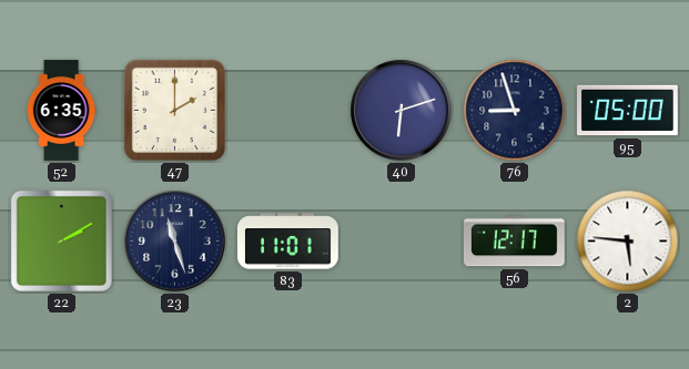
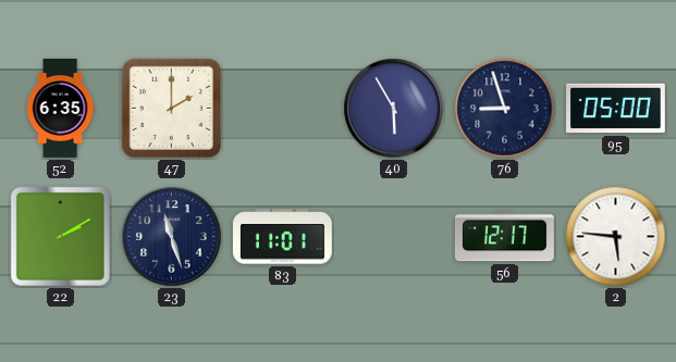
40: 6:12 -> 5:55 (394, 109)
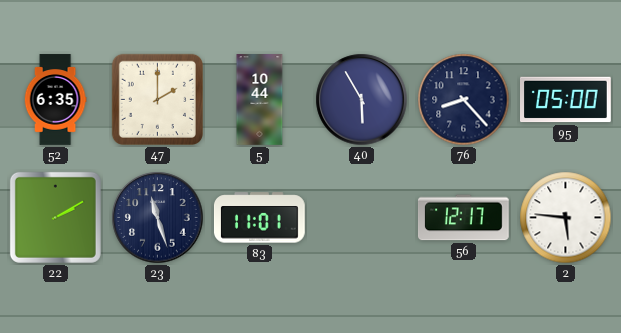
5: none -> 10:44 (260, 100)
76: 8:57 -> 8:23 (464, 100)
